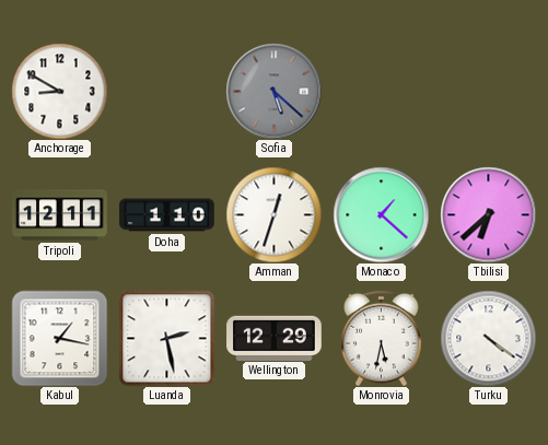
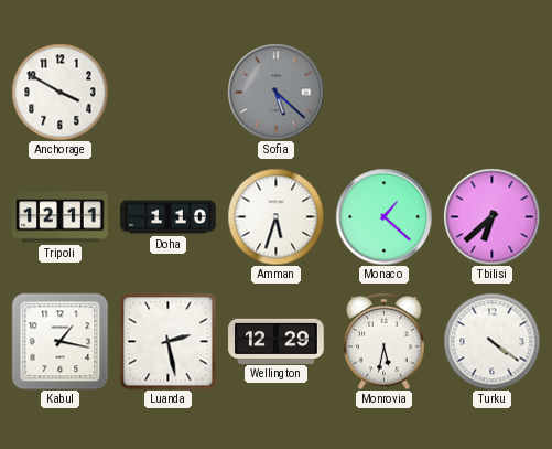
Anchorage: 8:50 -> 3:50 (59, 92)
Amman: 12:33 -> 5:33 (275, 216)
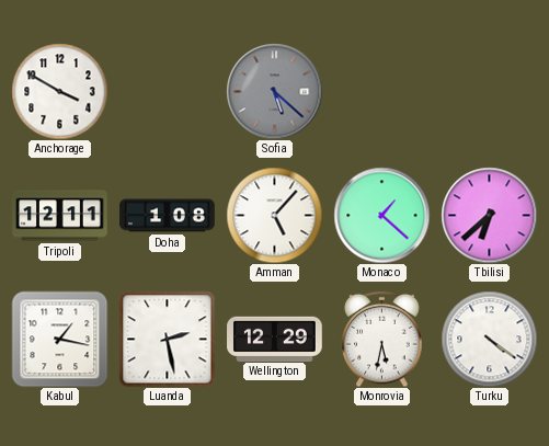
Doha: 1:10 -> 1:08 (168, 216)
Amman: 5:33 -> 5:07 (274, 215)
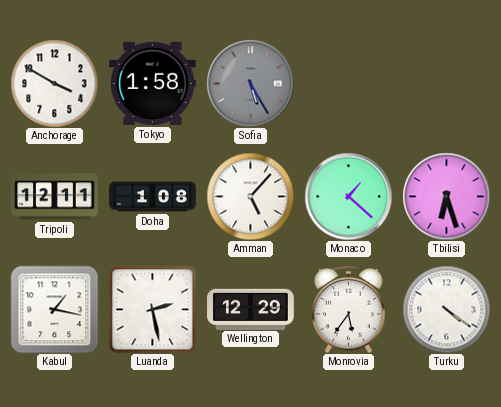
Tokyo: none -> 1:58 (153, 83)
Sofia: 5:22 -> 5:25 (250, 83)
Tbilisi: 6:38 -> 6:27 (446, 196)
Monrovia: 5:32 -> 5:36 (349, 309)
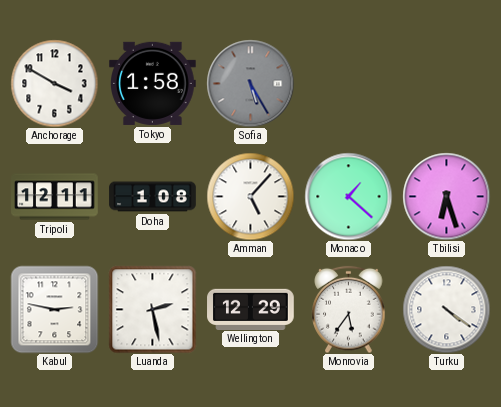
Kabul: 1:17 -> 2:47 (54, 309)
